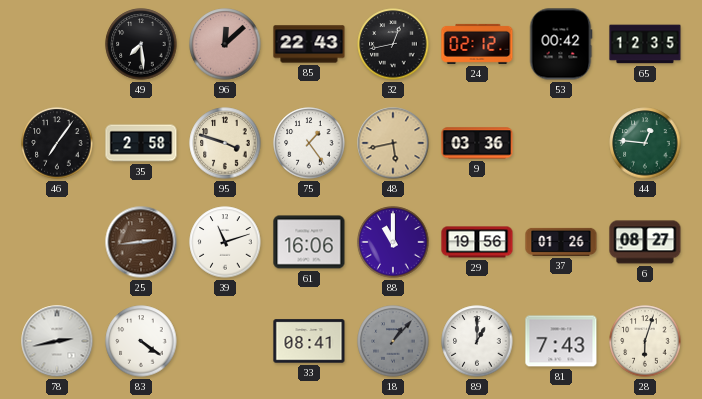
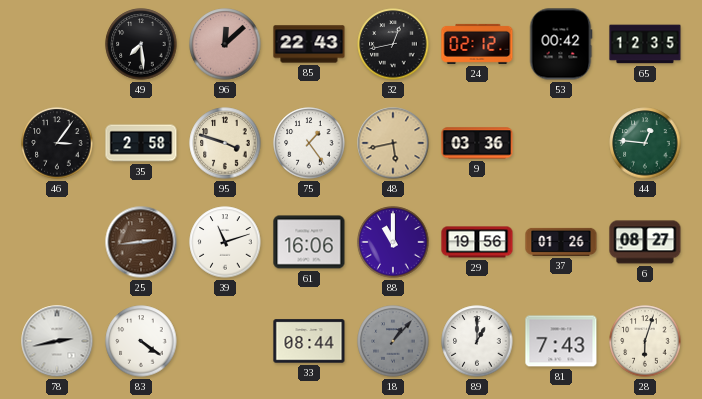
46: 7:06 -> 3:06 (57, 143)
33: 08:41 -> 08:44 (309, 341)
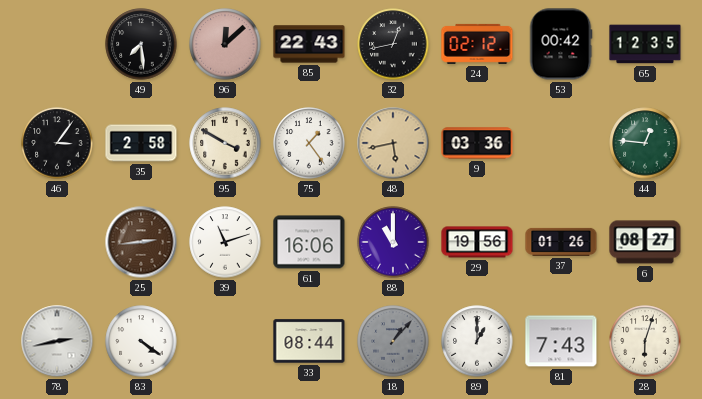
95: 3:48 -> 3:50 (225, 143)
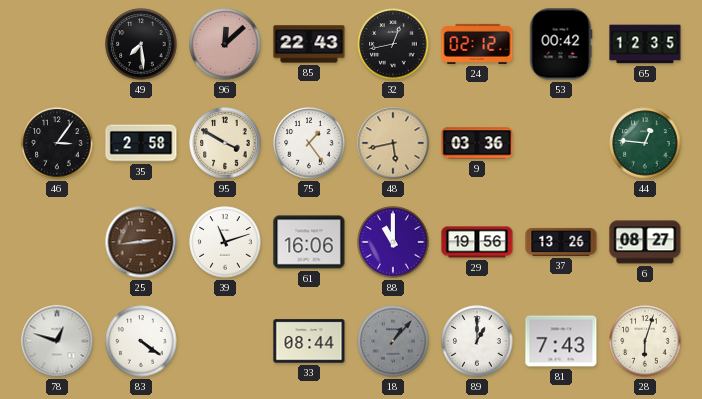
37: 01:26 -> 13:26 (561, 242)
78: 2:43 -> 12:48 (57, 341)
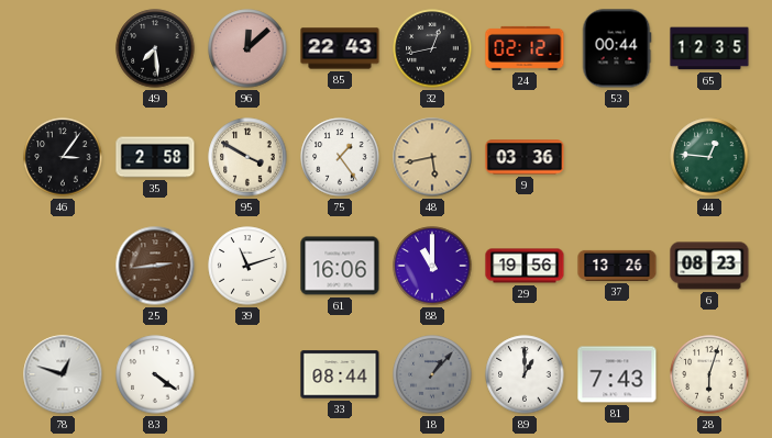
53: 00:42 -> 00:44 (617, 48)
6: 08:27 -> 08:23 (709, 266)
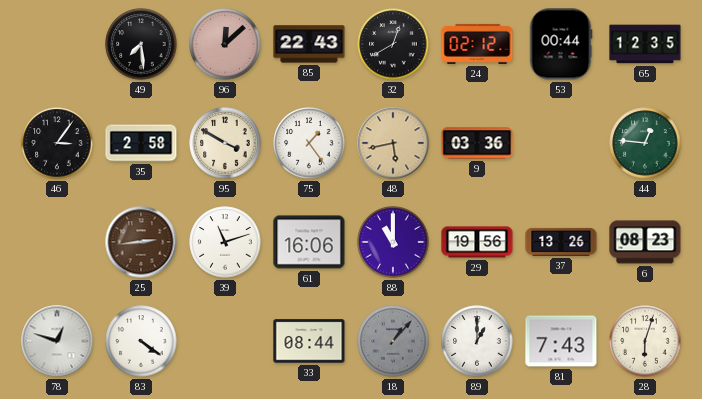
32: 12:43 -> 12:40 (393, 44)
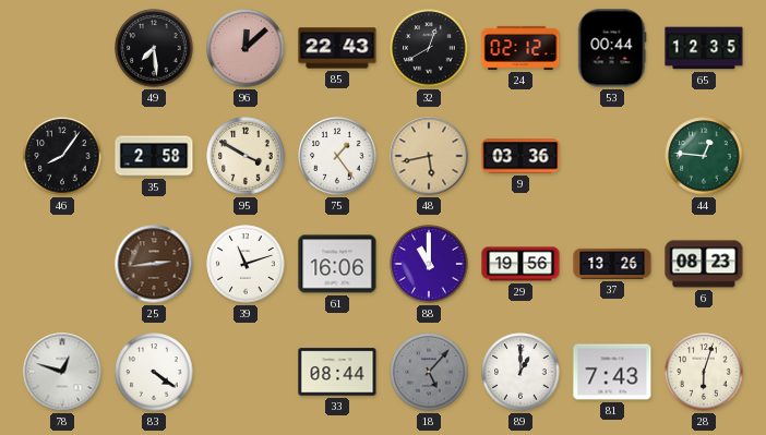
46: 3:06 -> 8:06 (62, 156)
18: 1:07 -> 5:07 (429, 372)
